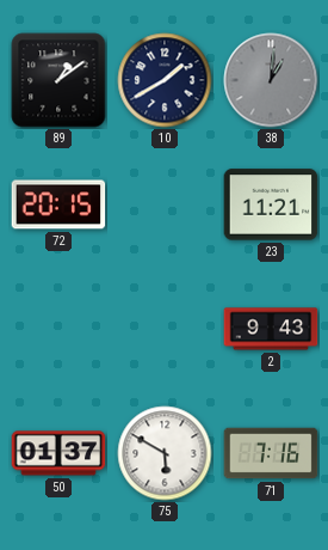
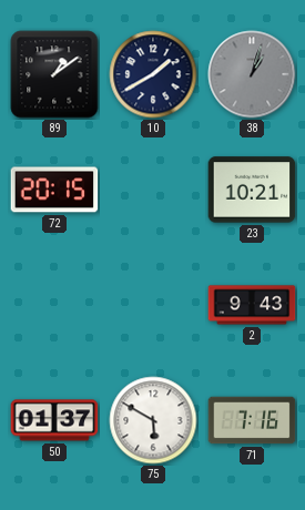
38: 1:01 -> 1:03 (252, 74)
23: 11:21 -> 10:21 (252, 190)
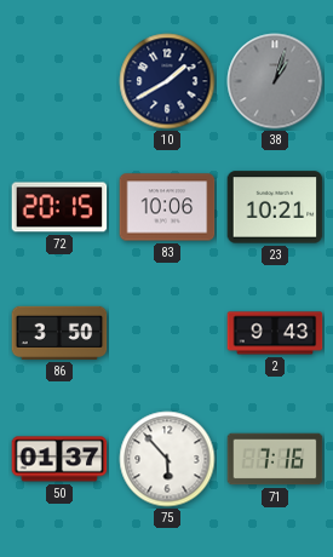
89: 1:09 -> none (54, 74)
83: none -> 10:06 (167, 207)
86: none -> 3:50 (59, 333)
75: 5:50 -> 5:53 (167, 459)
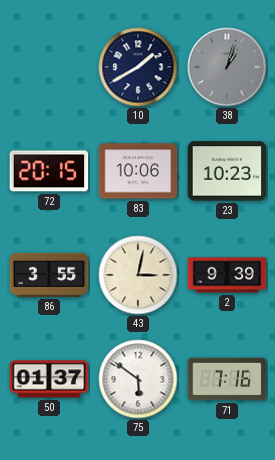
23: 10:21 -> 10:23 (227, 171)
86: 3:50 -> 3:55 (49, 275)
43: none -> 3:02 (138, 275)
2: 9:43 -> 9:39 (227, 275)
75: 5:53 -> 5:51 (138, 379)
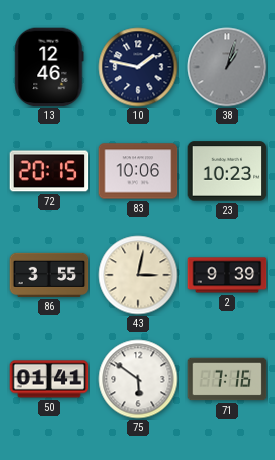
13: none -> 12:46 (49, 67)
10: 1:40 -> 1:47 (138, 67)
50: 01:37 -> 01:41 (49, 379)
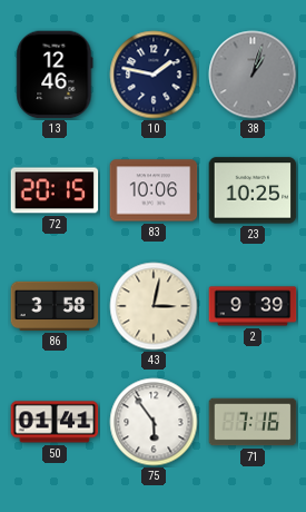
23: 10:23 -> 10:25 (253, 190)
86: 3:55 -> 3:58 (55, 306)
75: 5:51 -> 5:54 (154, 422)
